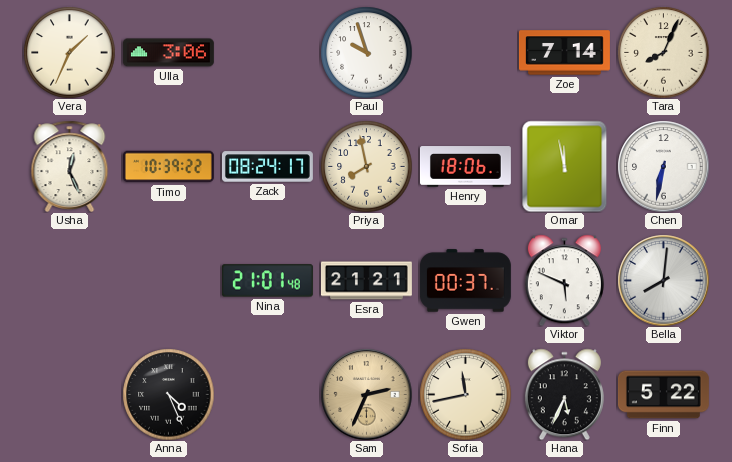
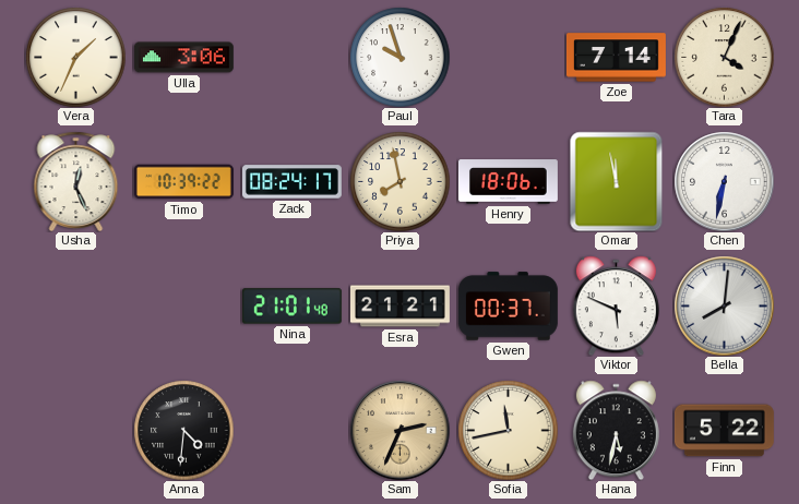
Tara: 8:04 -> 4:04 (724, 57)
Anna: 4:26 -> 4:31 (183, 430)
Hana: 5:34 -> 5:32 (616, 430)
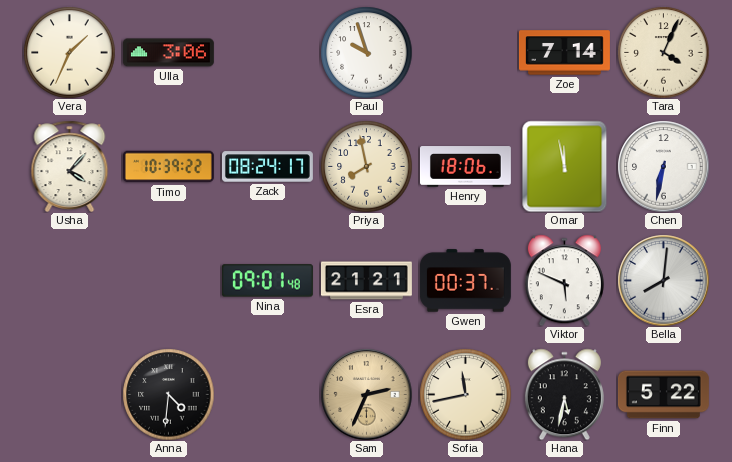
Usha: 12:26 -> 4:07 (70, 166)
Nina: 21:01 -> 09:01 (267, 281)
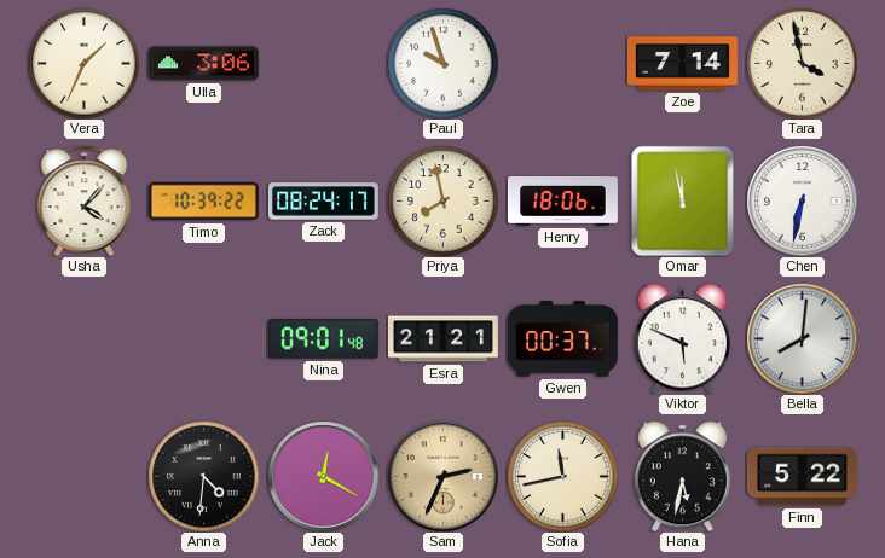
Tara: 4:04 -> 3:58 (802, 63)
Jack: none -> 12:20 (323, 476)
